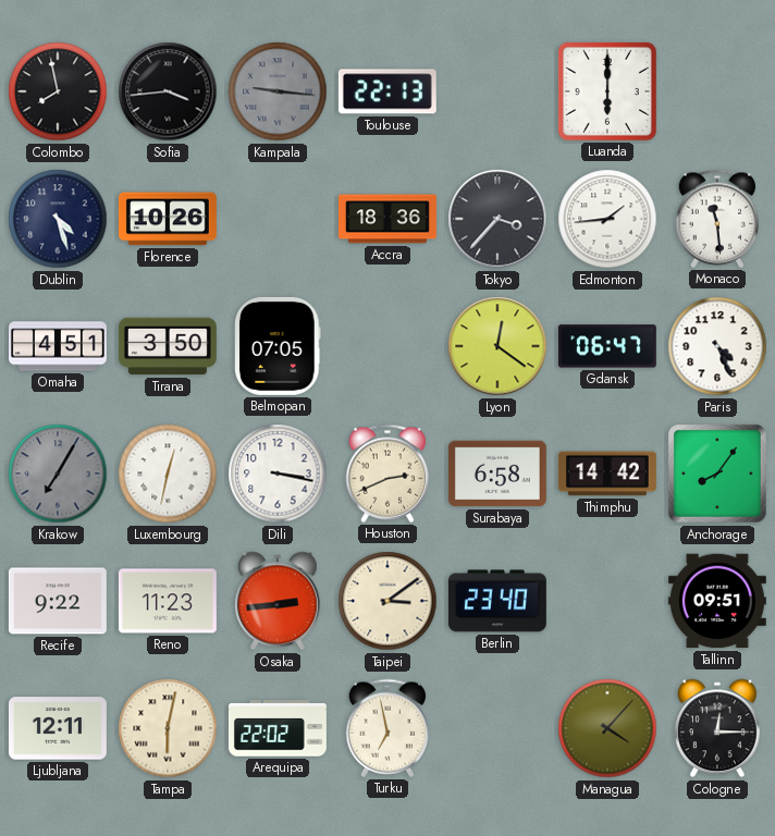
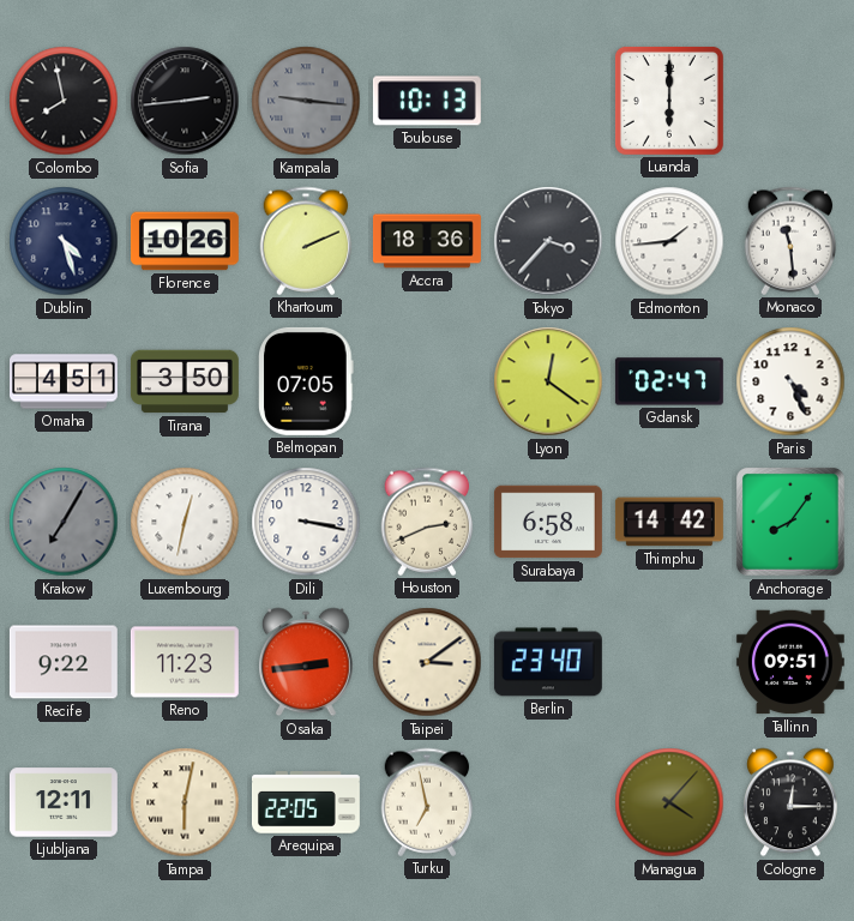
Sofia: 3:44 -> 2:44 (185, 101)
Toulouse: 22:13 -> 10:13 (427, 101)
Khartoum: none -> 2:11 (306, 241)
Gdansk: 06:47 -> 02:47 (669, 381)
Arequipa: 22:02 -> 22:05 (306, 802)
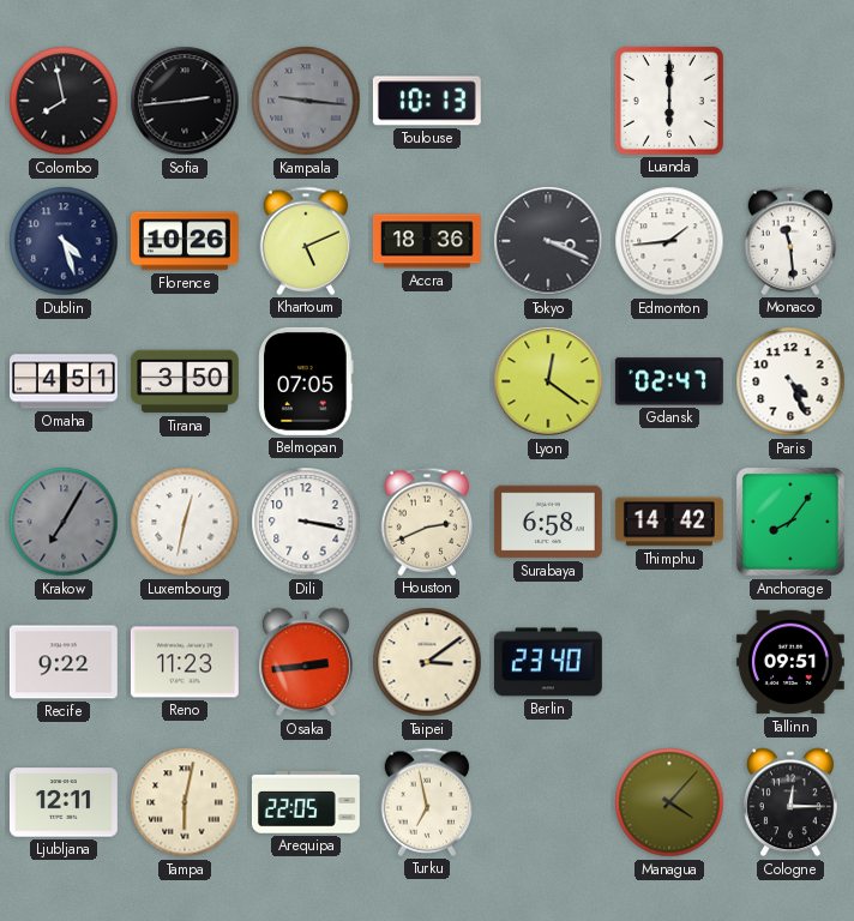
Khartoum: 2:11 -> 5:11 (306, 241)
Tokyo: 3:37 -> 3:19 (548, 241)
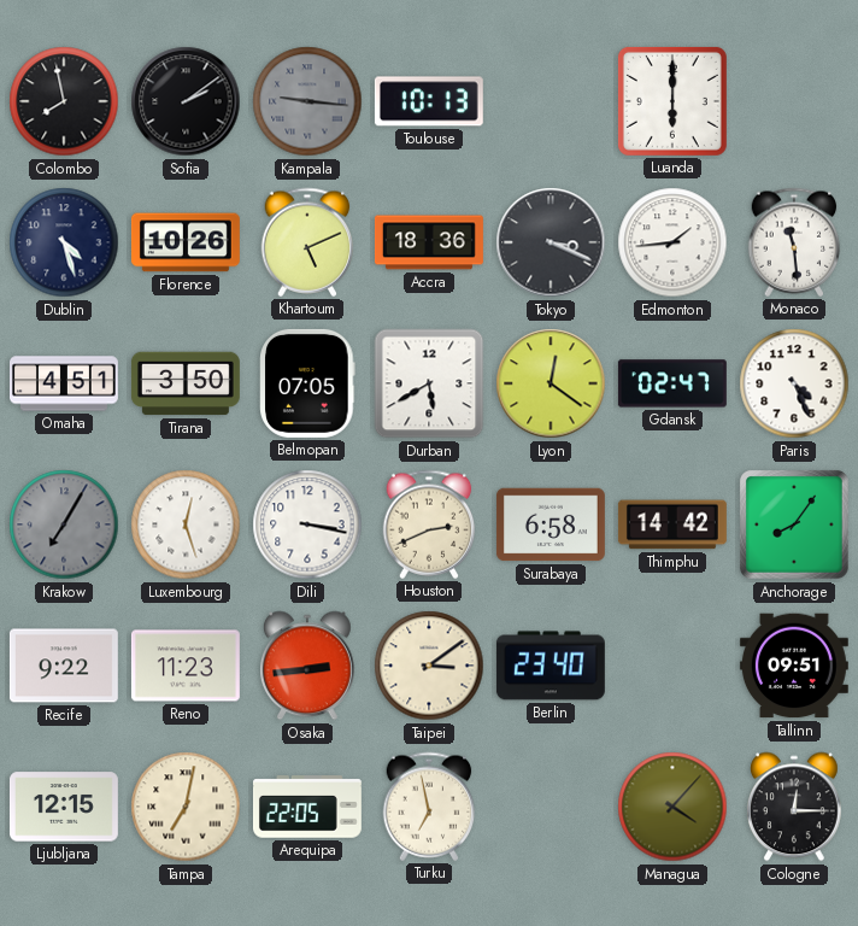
Sofia: 2:44 -> 2:09 (186, 101)
Durban: none -> 5:40 (429, 383)
Luxembourg: 12:32 -> 12:27 (186, 524)
Ljubljana: 12:11 -> 12:15 (64, 807)
Tampa: 6:02 -> 7:02 (186, 807)
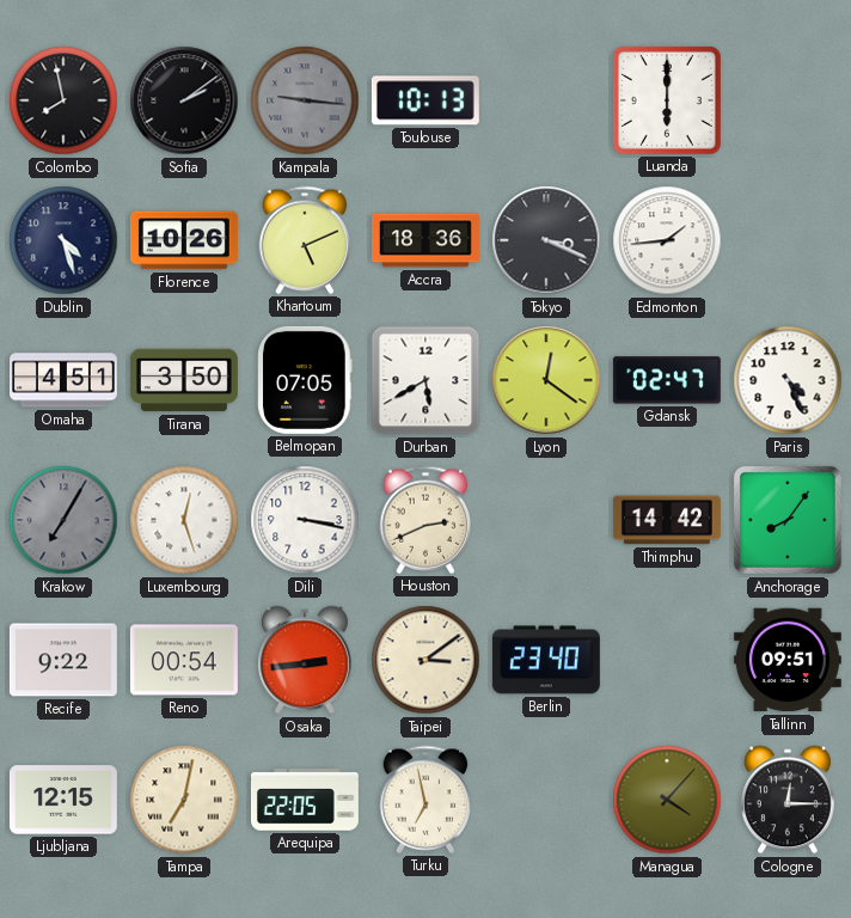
Monaco: 11:29 -> none (794, 242)
Surabaya: 6:58 -> none (551, 524)
Reno: 11:23 -> 00:54 (184, 660)
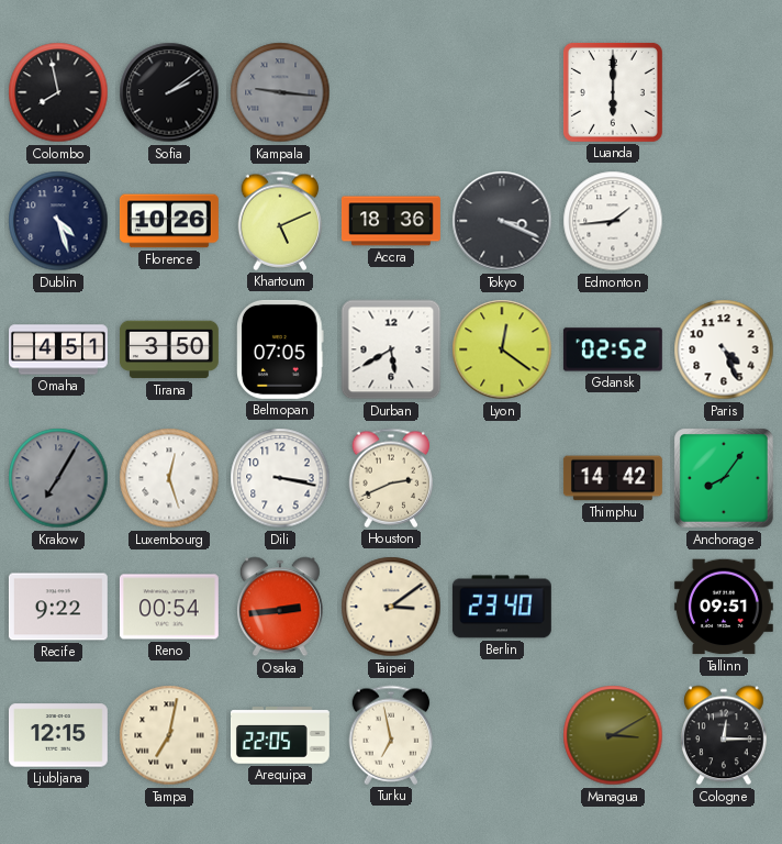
Toulouse: 10:13 -> none (425, 100)
Gdansk: 02:47 -> 02:52 (613, 349)
Managua: 4:07 -> 3:10 (613, 735)
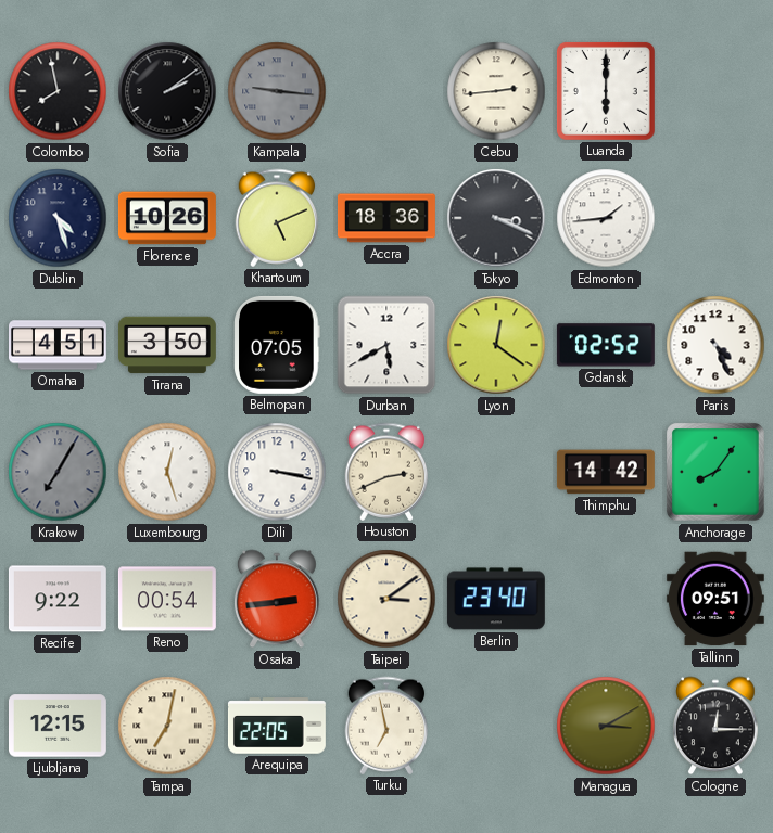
Cebu: none -> 2:44 (496, 91)
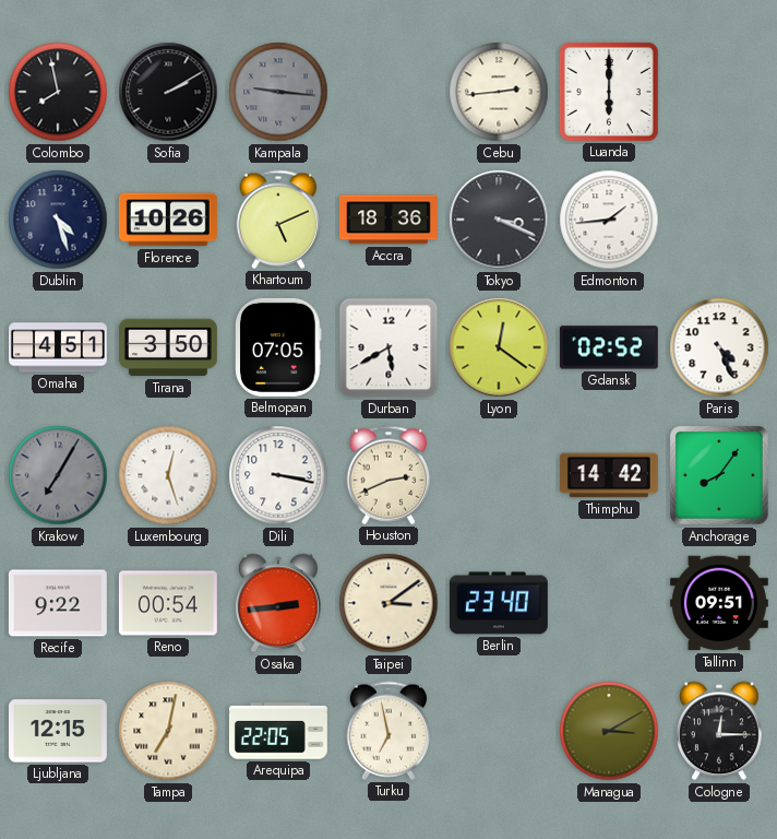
Sofia: 2:09 -> 2:10 (168, 92)
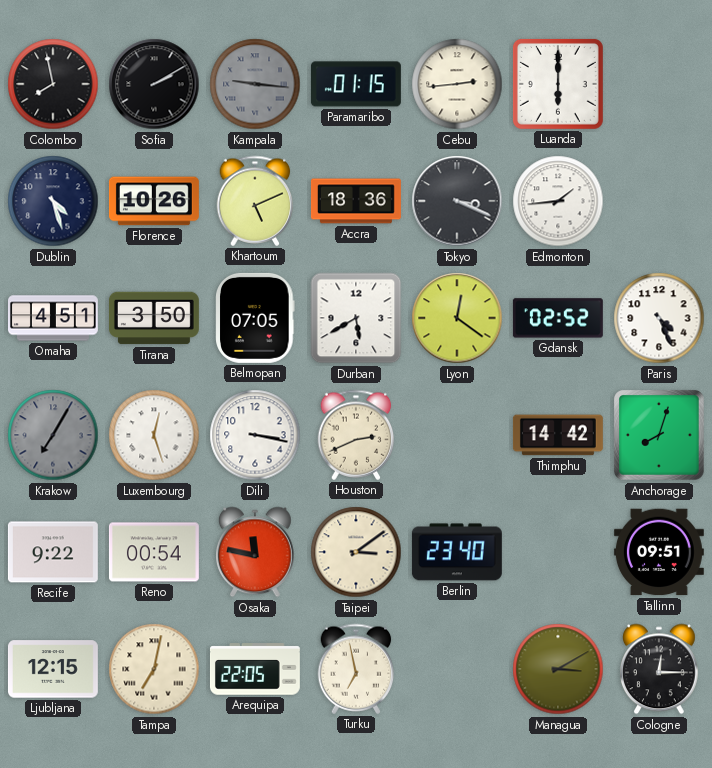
Paramaribo: none -> 01:15 (356, 84)
Anchorage: 8:06 -> 8:03 (659, 435)
Osaka: 2:44 -> 11:47 (256, 552)
